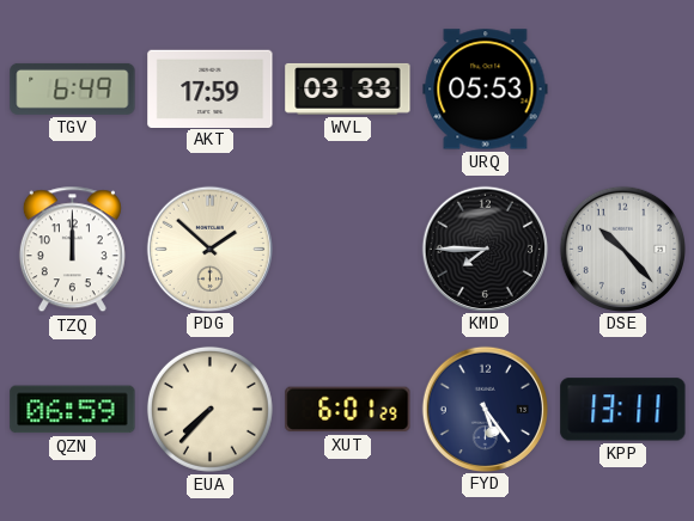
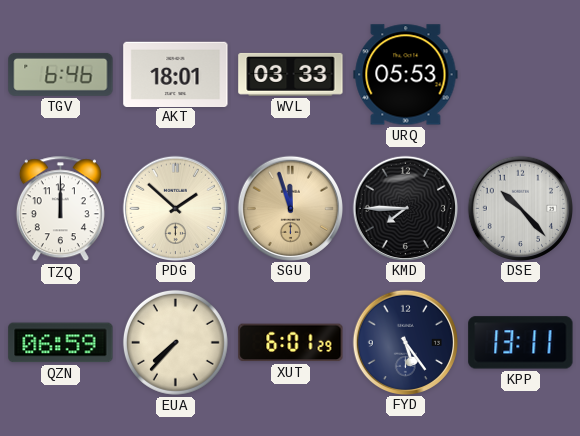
TGV: 6:49 -> 6:46 (61, 74)
AKT: 17:59 -> 18:01 (176, 74)
SGU: none -> 11:57 (290, 208)
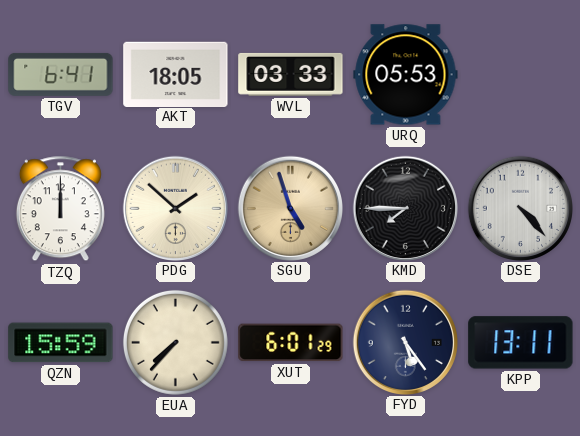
TGV: 6:46 -> 6:41 (61, 74)
AKT: 18:01 -> 18:05 (176, 74)
SGU: 11:57 -> 4:57 (290, 208)
DSE: 10:23 -> 4:23 (520, 208)
QZN: 06:59 -> 15:59 (61, 343)
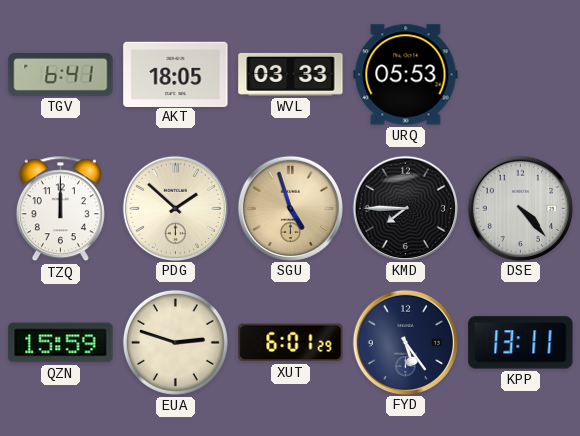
EUA: 7:37 -> 2:48 (175, 342)
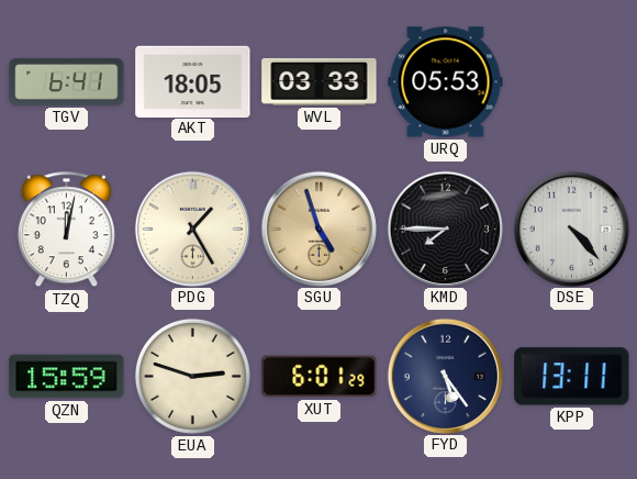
TZQ: 12:00 -> 12:02 (66, 230)
PDG: 1:52 -> 1:25 (192, 229)
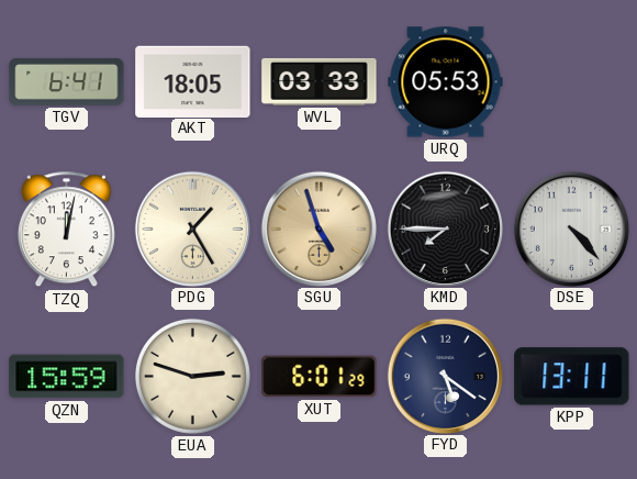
FYD: 5:24 -> 5:21 (445, 376)
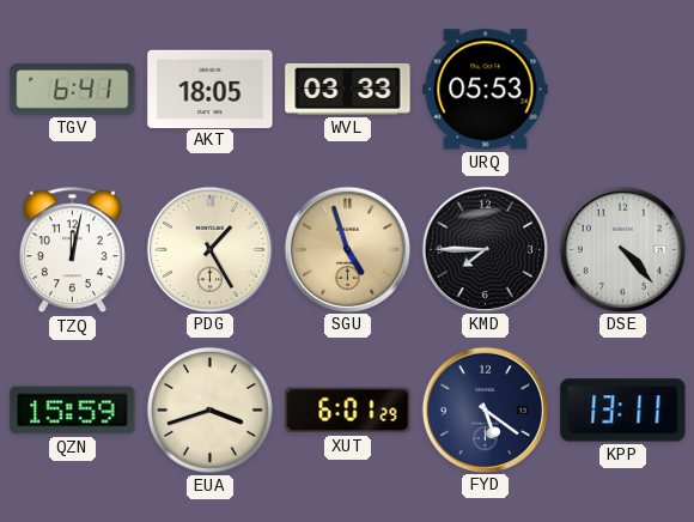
EUA: 2:48 -> 3:42 (209, 409)
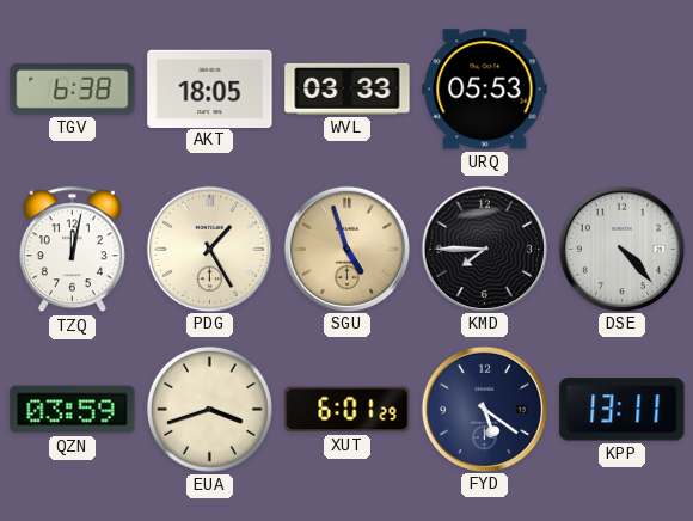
TGV: 6:41 -> 6:38 (73, 88)
QZN: 15:59 -> 03:59 (73, 410)
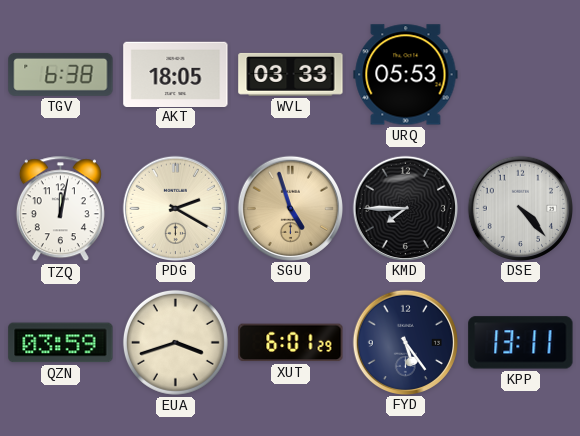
PDG: 1:25 -> 2:20 (175, 208)
FYD: 5:21 -> 5:24 (405, 342)
